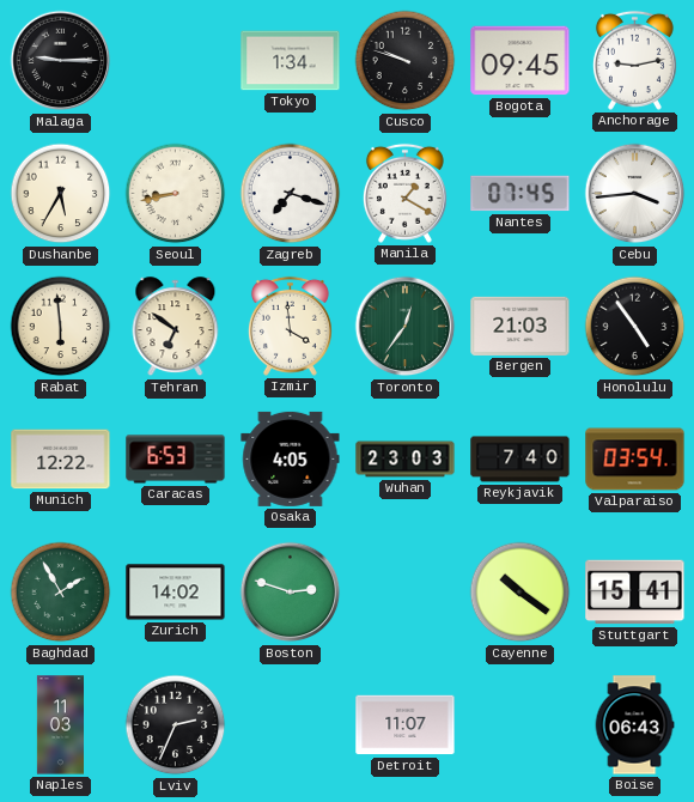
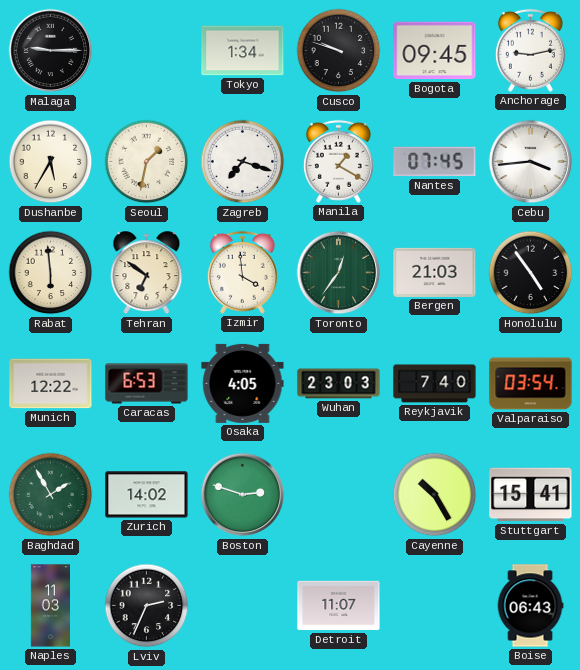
Seoul: 8:43 -> 1:32 (147, 162)
Cayenne: 10:21 -> 10:25 (435, 495)
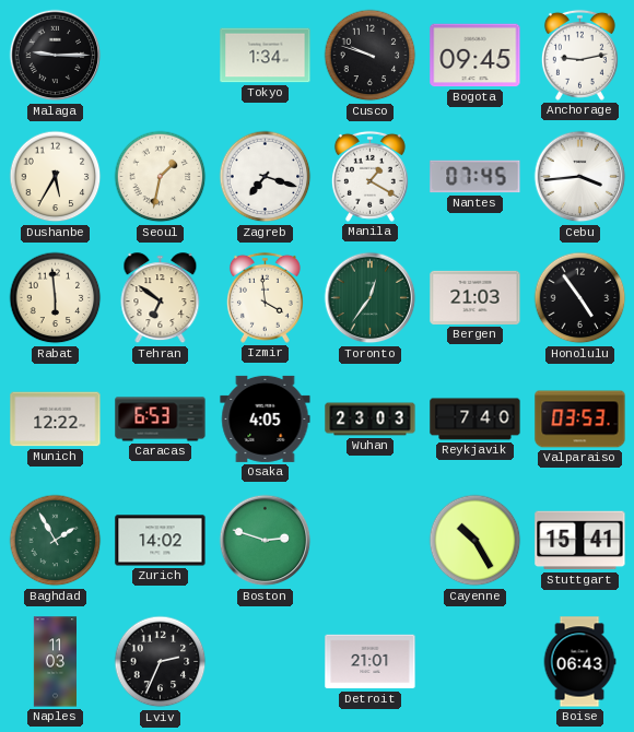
Valparaiso: 03:54 -> 03:53 (580, 420)
Detroit: 11:07 -> 21:01 (371, 662)
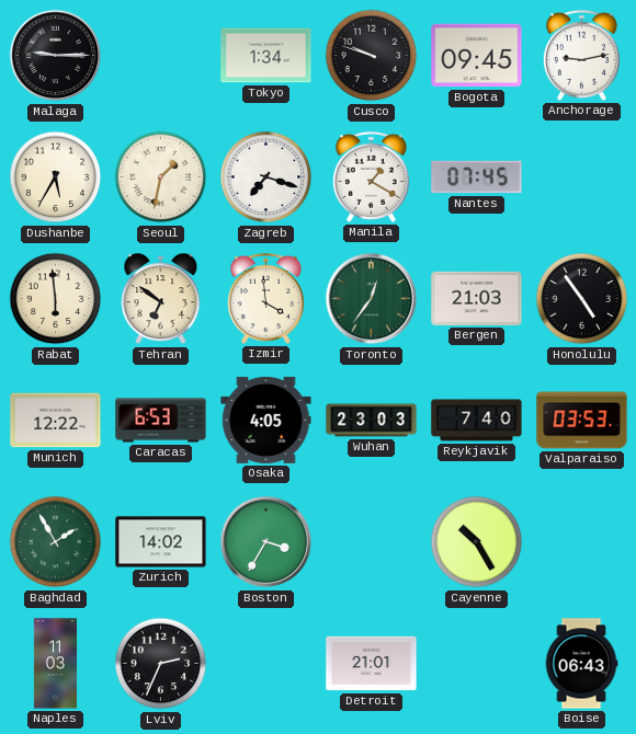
Cebu: 3:44 -> none (580, 177)
Boston: 2:48 -> 3:35 (266, 542)
Stuttgart: 15:41 -> none (580, 541)
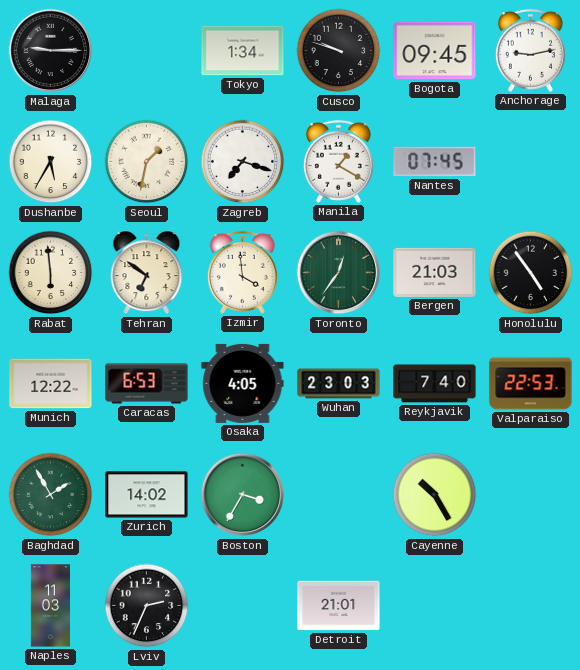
Valparaiso: 03:53 -> 22:53 (531, 384)
Boise: 06:43 -> none (581, 664)
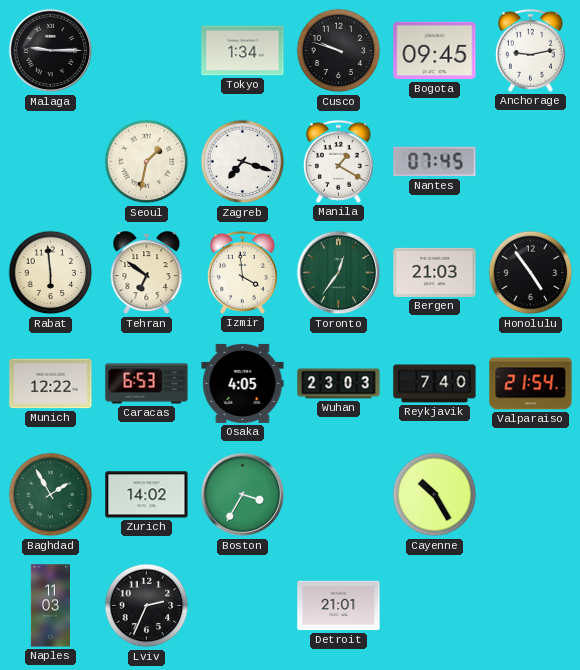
Dushanbe: 5:35 -> none (51, 162)
Valparaiso: 22:53 -> 21:54 (531, 384)
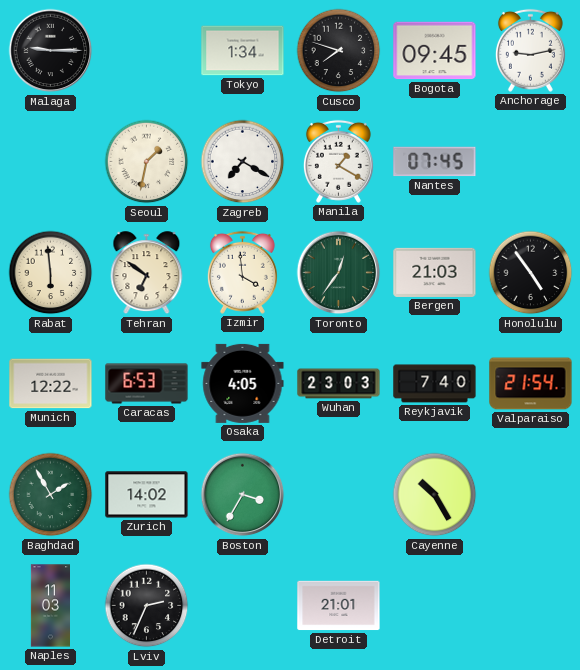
Cusco: 9:48 -> 7:48 (339, 51)
Zagreb: 7:18 -> 7:20 (243, 162)
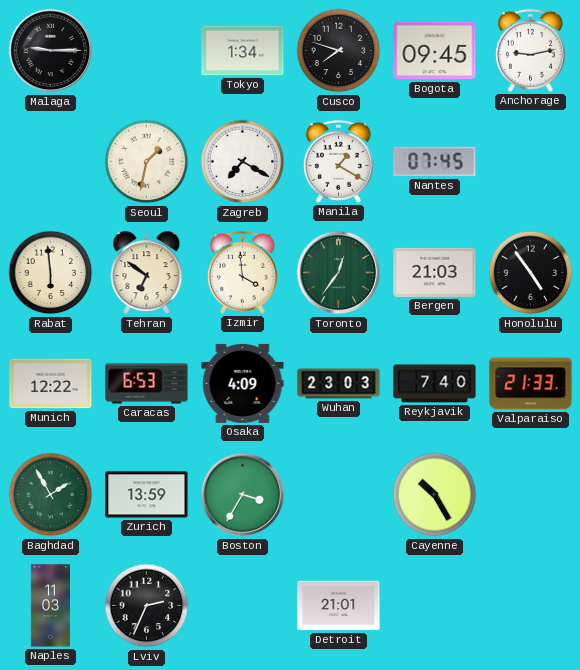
Osaka: 4:05 -> 4:09 (243, 383)
Valparaiso: 21:54 -> 21:33 (531, 384)
Zurich: 14:02 -> 13:59 (147, 495)
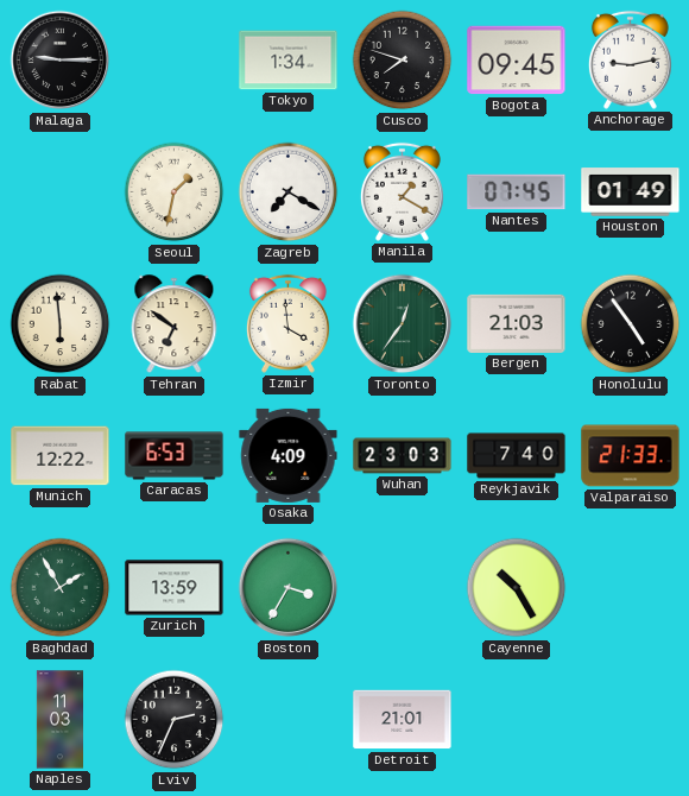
Houston: none -> 01:49 (631, 192)
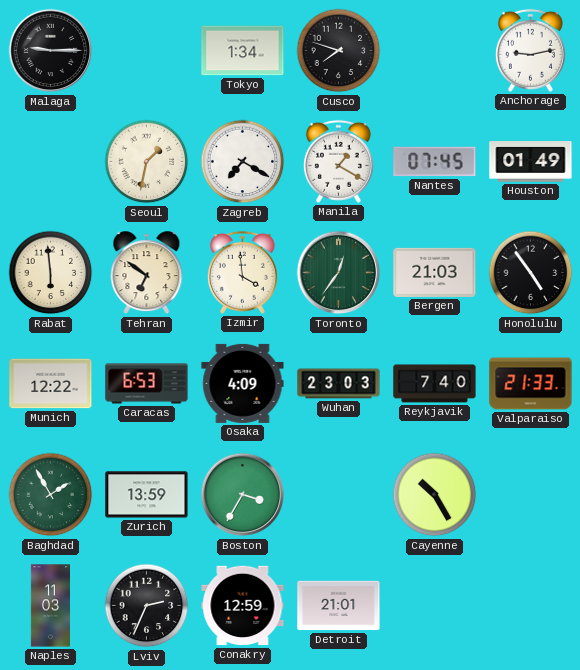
Bogota: 09:45 -> none (517, 61)
Conakry: none -> 12:59 (243, 606)
